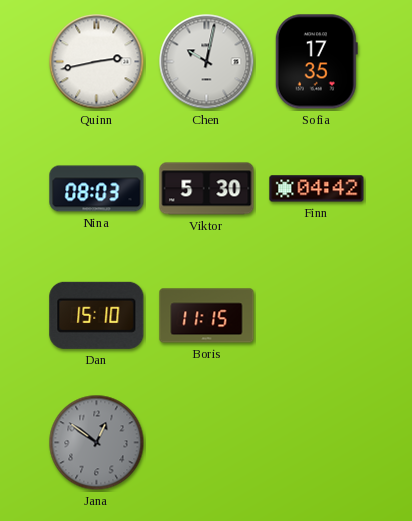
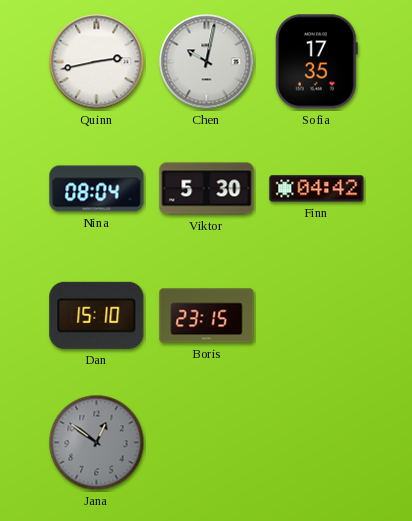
Nina: 08:03 -> 08:04 (97, 189)
Boris: 11:15 -> 23:15 (207, 316)
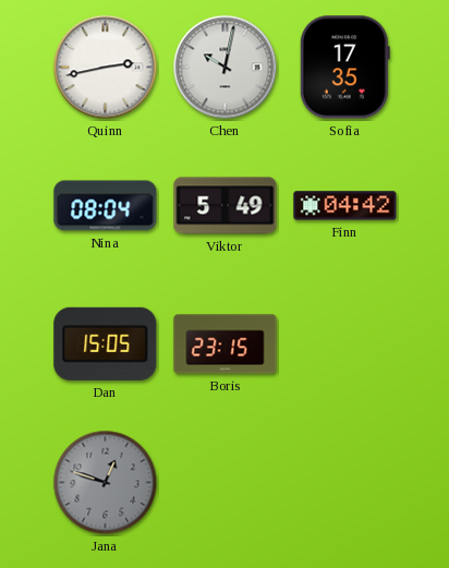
Viktor: 5:30 -> 5:49 (226, 206)
Dan: 15:10 -> 15:05 (106, 343)
Jana: 12:51 -> 12:48 (106, 483)
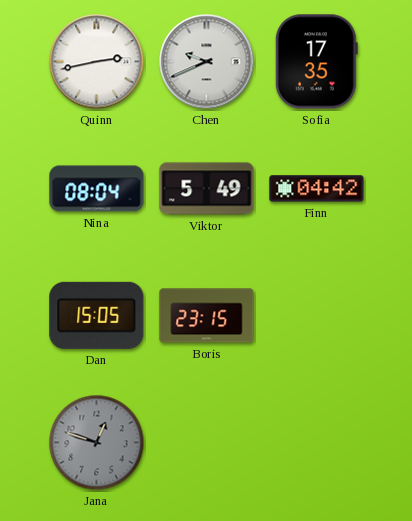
Chen: 10:02 -> 9:41 (207, 62)
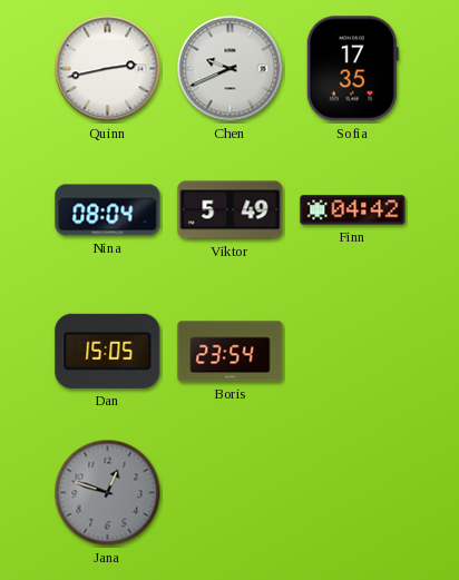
Boris: 23:15 -> 23:54 (231, 352)
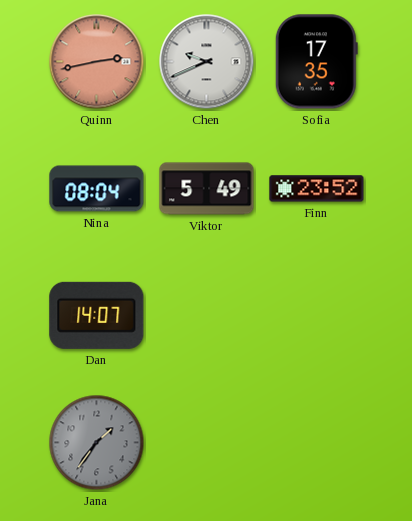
Quinn dial: white -> salmon (97, 62)
Finn: 04:42 -> 23:52 (317, 189)
Dan: 15:05 -> 14:07 (97, 315)
Boris: 23:54 -> none (231, 352)
Jana: 12:48 -> 1:36 (97, 443)
